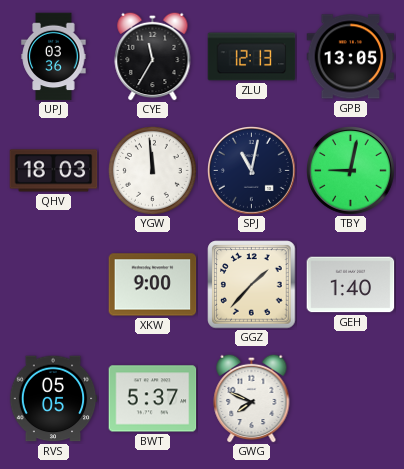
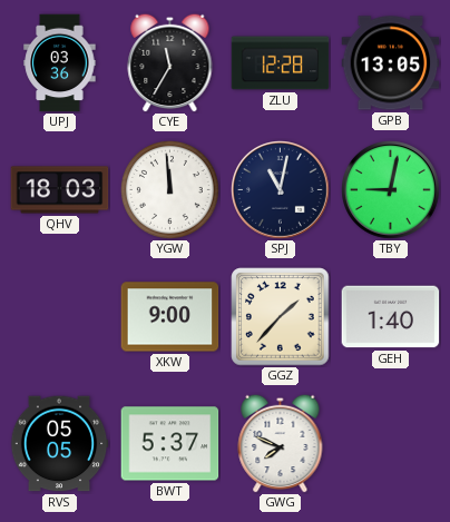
ZLU: 12:13 -> 12:28 (281, 63)
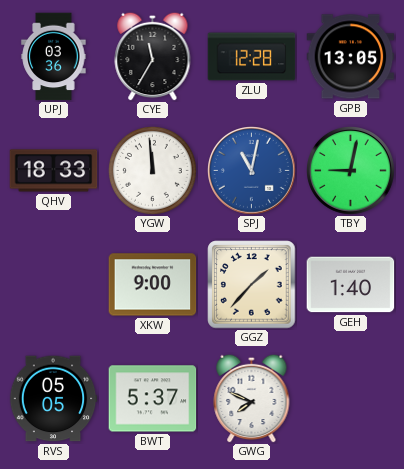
QHV: 18:03 -> 18:33 (54, 171)
SPJ dial: navy -> blue (252, 171)
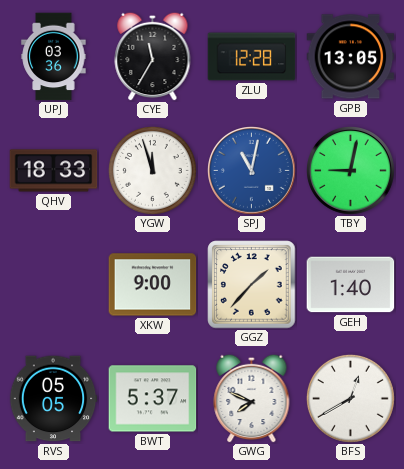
YGW: 11:59 -> 11:57 (152, 170)
BFS: none -> 12:40 (350, 398)
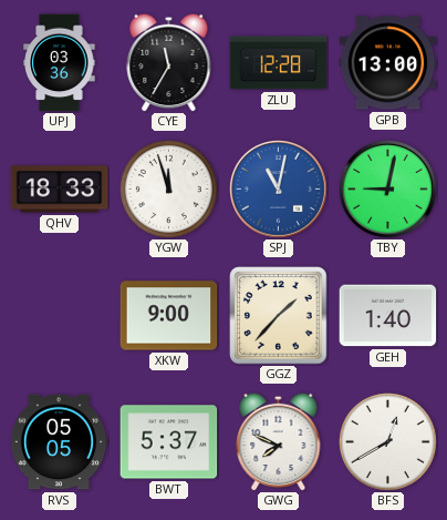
GPB: 13:05 -> 13:00 (388, 63)
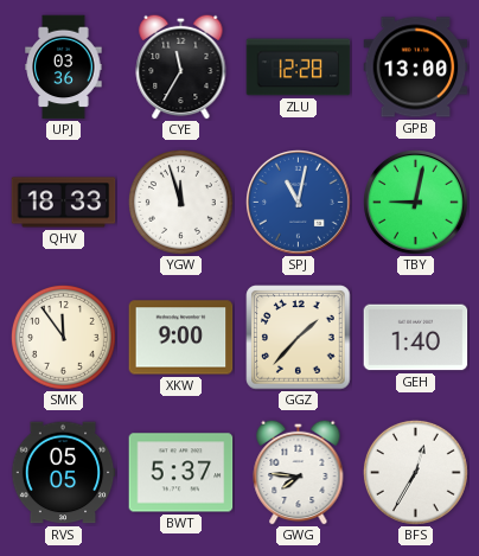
SMK: none -> 11:54 (63, 337)
GWG: 7:49 -> 7:46 (299, 472)
BFS: 12:40 -> 12:35 (415, 472)
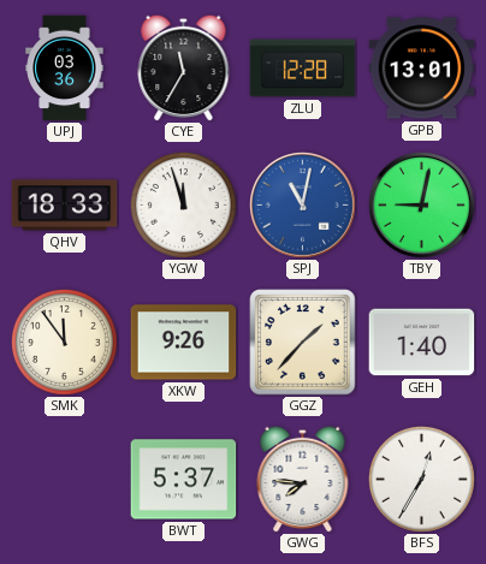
GPB: 13:00 -> 13:01 (422, 69)
XKW: 9:00 -> 9:26 (184, 343)
RVS: 05:05 -> none (63, 473)
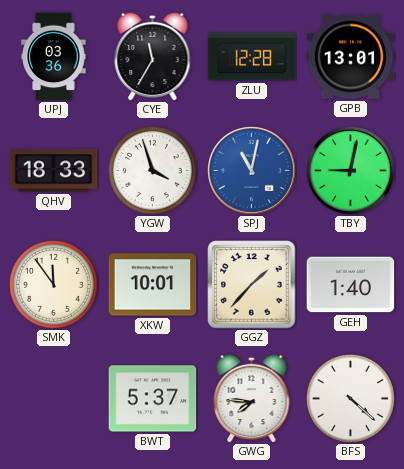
YGW: 11:57 -> 3:57 (152, 170)
XKW: 9:26 -> 10:01 (153, 285)
BFS: 12:35 -> 4:22 (350, 398)
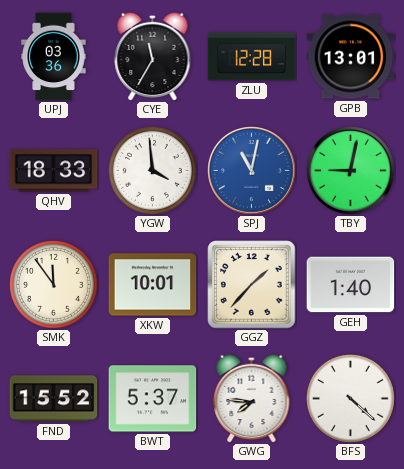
YGW: 3:57 -> 3:59 (152, 170)
FND: none -> 15:52 (54, 399)
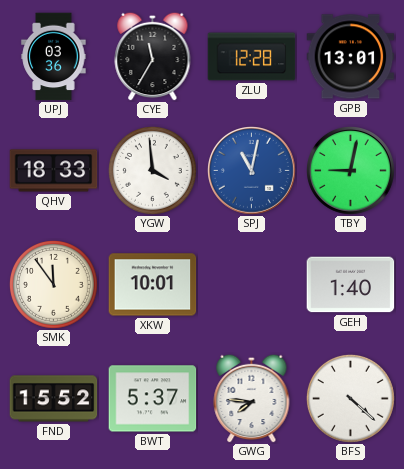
GGZ: 1:37 -> none (252, 285)
